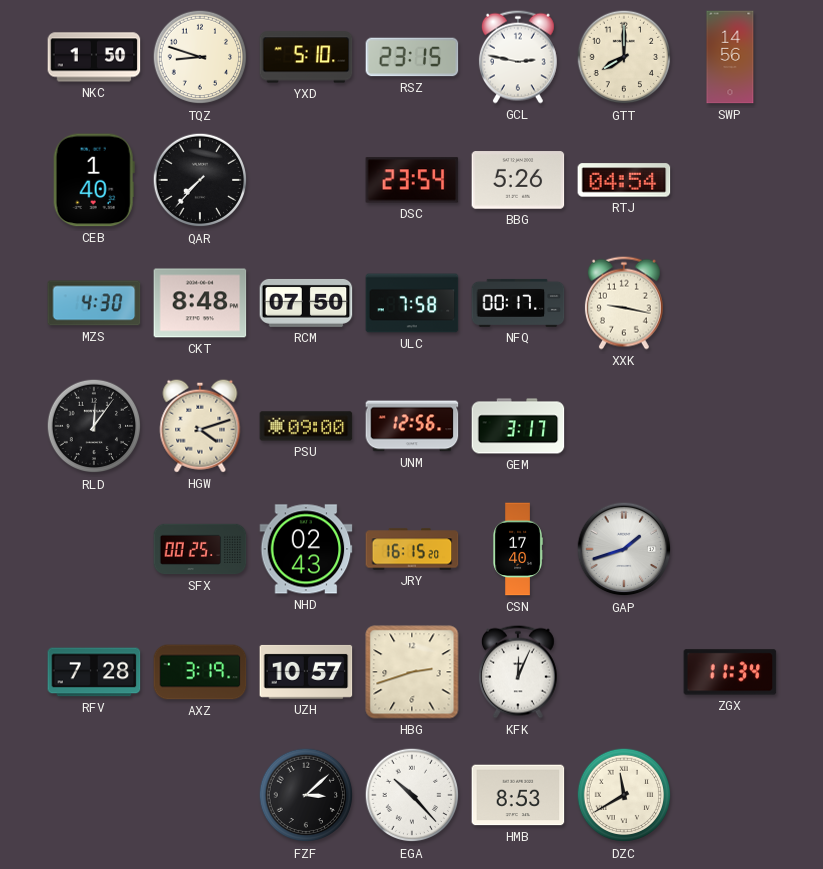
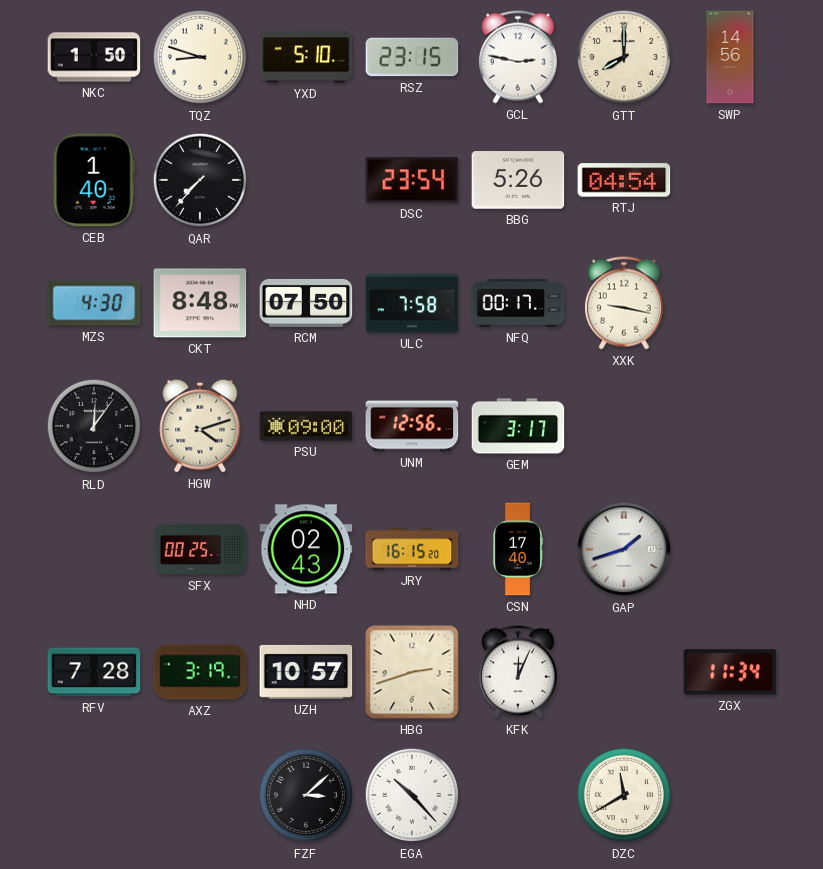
HMB: 8:53 -> none (518, 795)
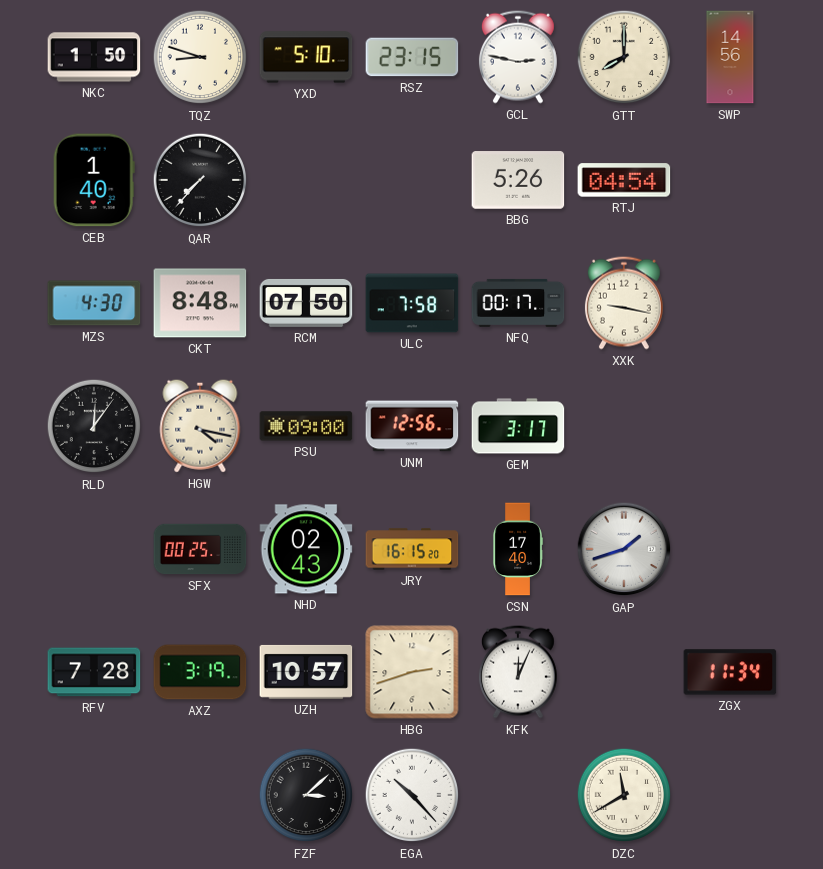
DSC: 23:54 -> none (412, 180)
HGW: 4:12 -> 4:17 (200, 426)
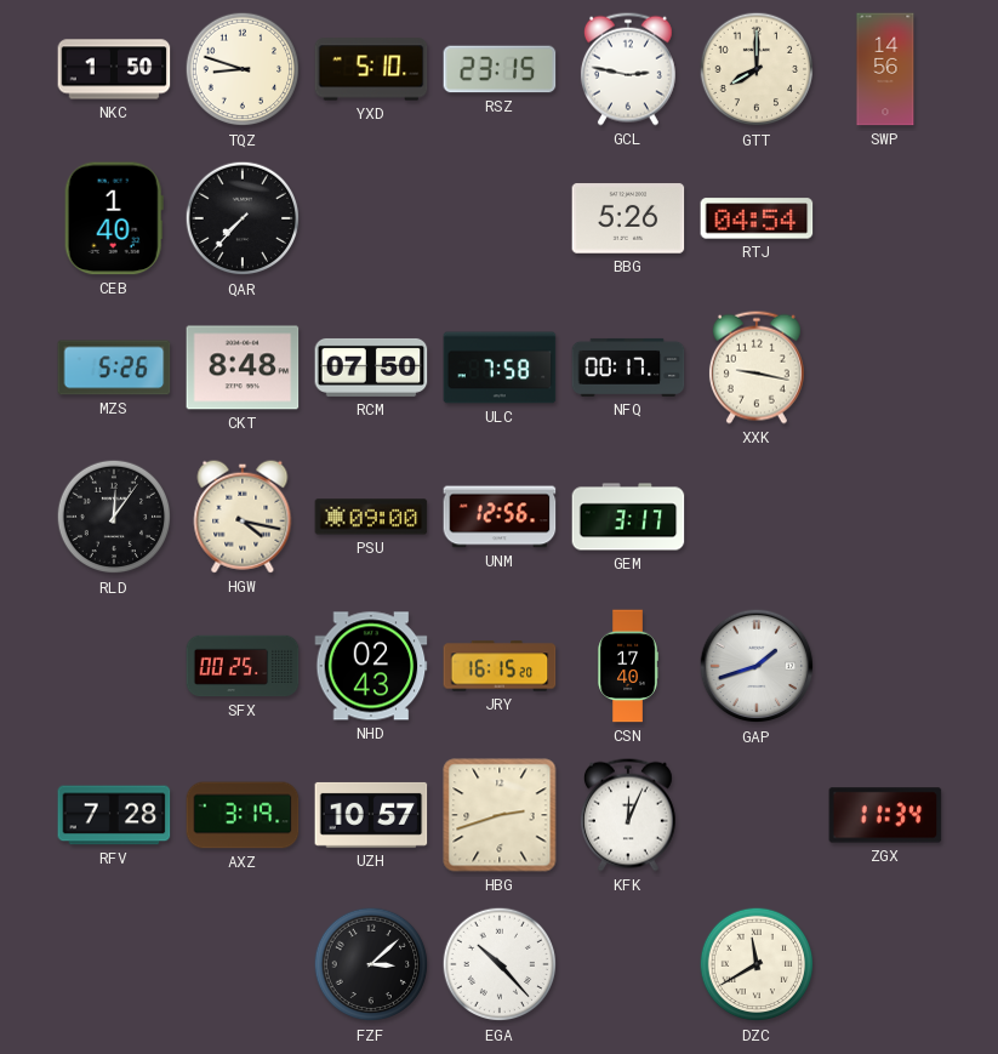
MZS: 4:30 -> 5:26 (114, 368)
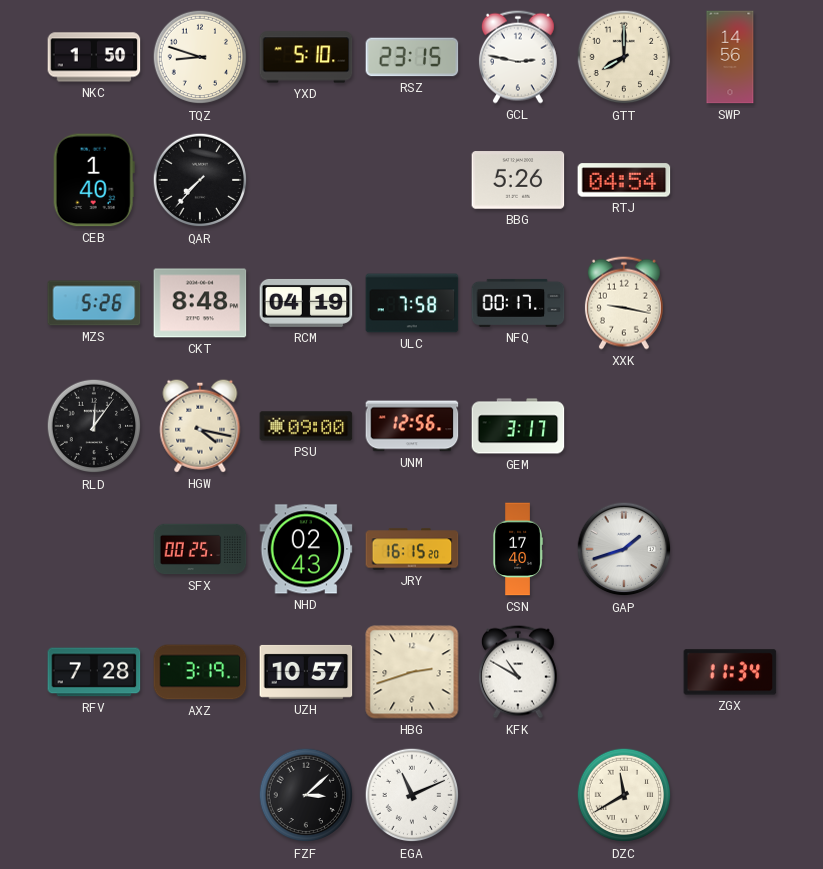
RCM: 07:50 -> 04:19 (306, 303)
KFK: 12:04 -> 10:50 (518, 672)
EGA: 10:23 -> 11:11 (412, 795)
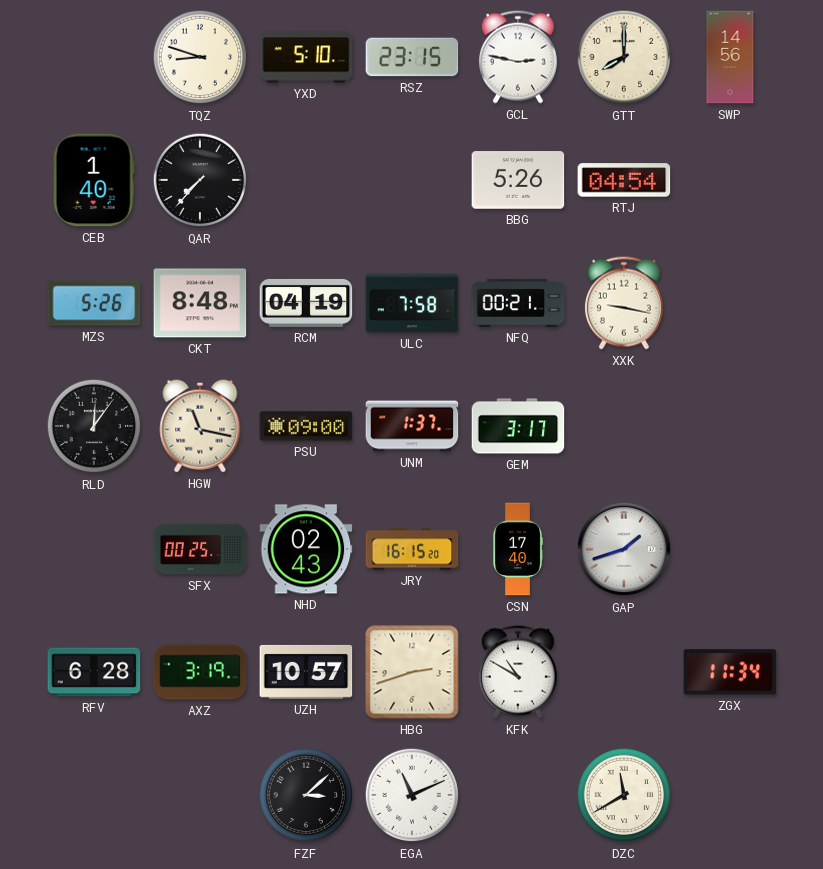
NKC: 1:50 -> none (94, 57)
NFQ: 00:17 -> 00:21 (518, 303)
HGW: 4:17 -> 11:17 (200, 426)
UNM: 12:56 -> 1:37 (412, 426)
RFV: 7:28 -> 6:28 (94, 672)
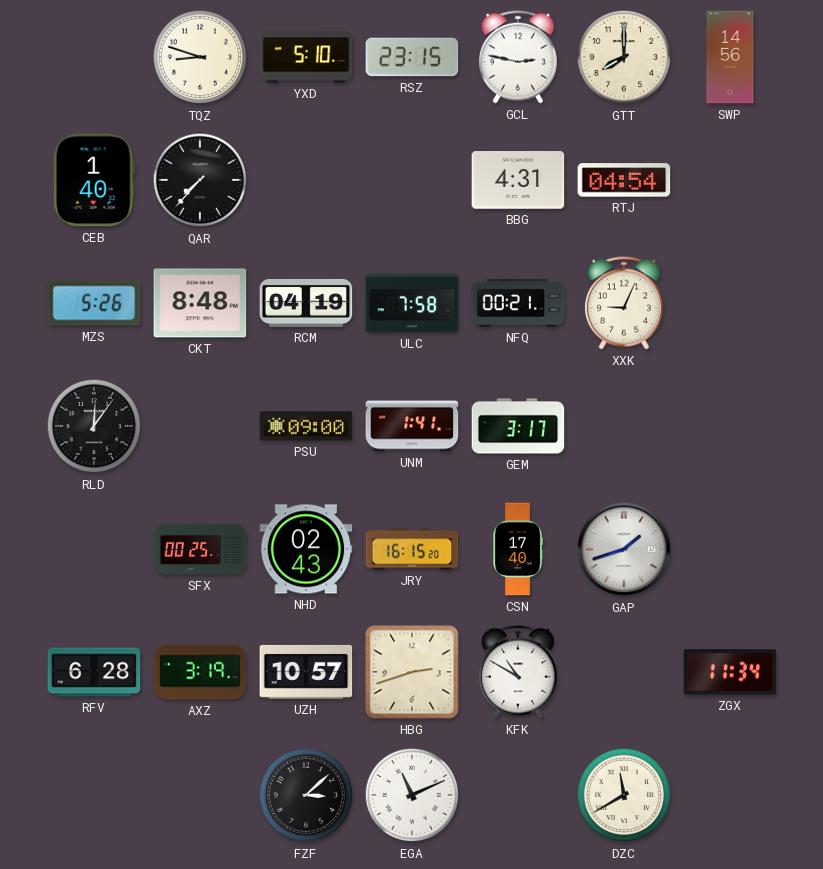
BBG: 5:26 -> 4:31 (518, 180)
XXK: 9:17 -> 9:04 (624, 303)
HGW: 11:17 -> none (200, 426)
UNM: 1:37 -> 1:41 (412, 426)
